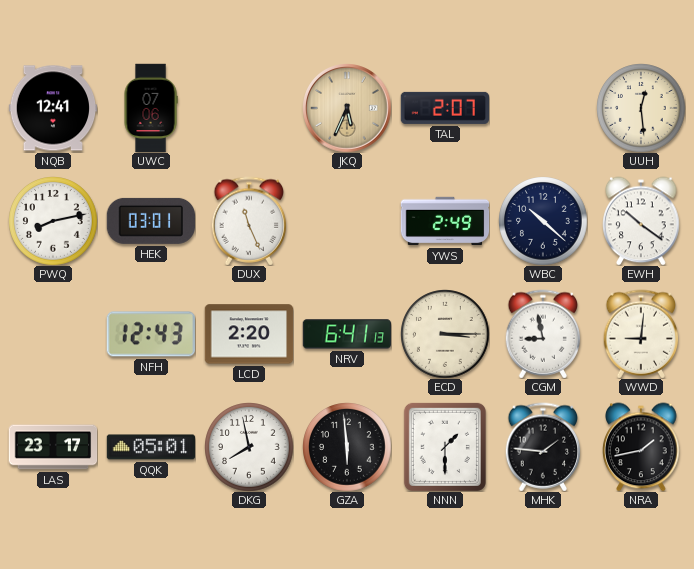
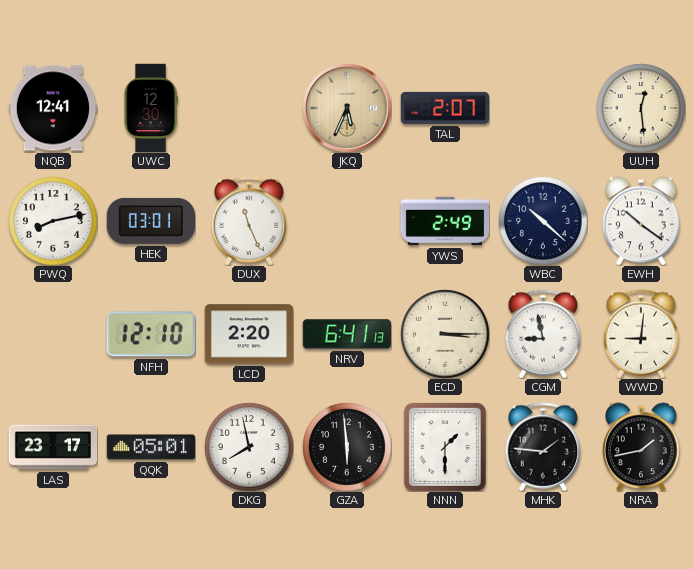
UWC: 07:06 -> 12:30 (151, 108)
NFH: 12:43 -> 12:10 (150, 334)
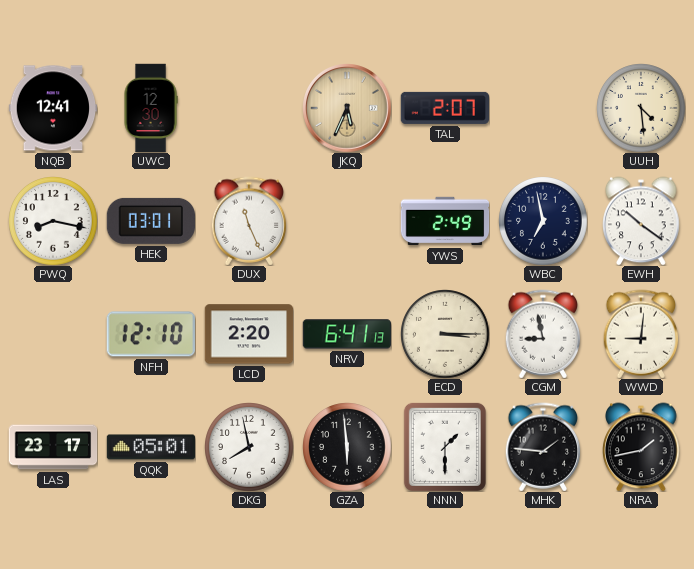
UUH: 12:29 -> 4:29 (641, 108)
PWQ: 8:13 -> 8:17 (53, 221)
WBC: 10:22 -> 6:58 (543, 221)
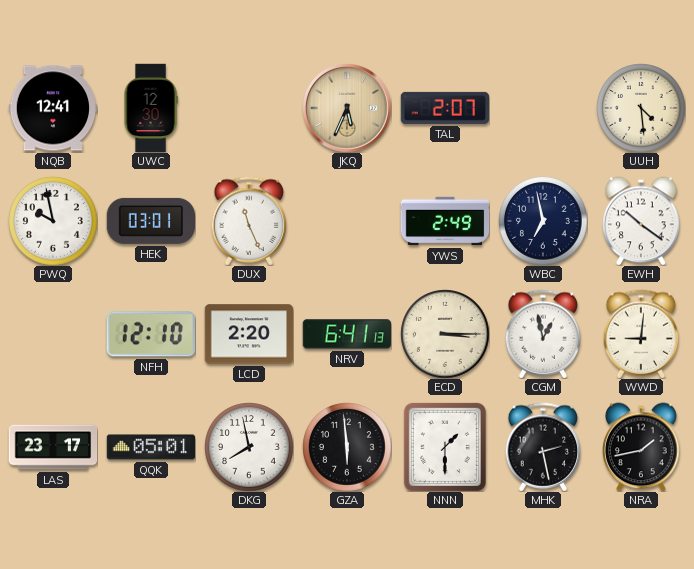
PWQ: 8:17 -> 9:58 (53, 221)
CGM: 8:58 -> 12:58 (543, 334)
MHK: 1:46 -> 2:28 (543, 447)
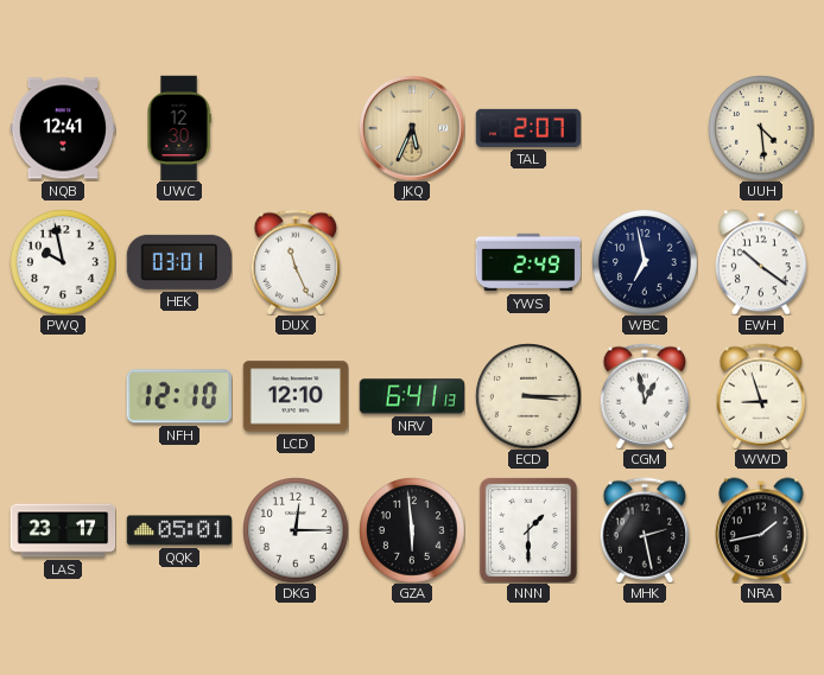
LCD: 2:20 -> 12:10 (296, 396)
WWD: 9:01 -> 8:57 (761, 396)
DKG: 7:58 -> 12:15 (296, 530)
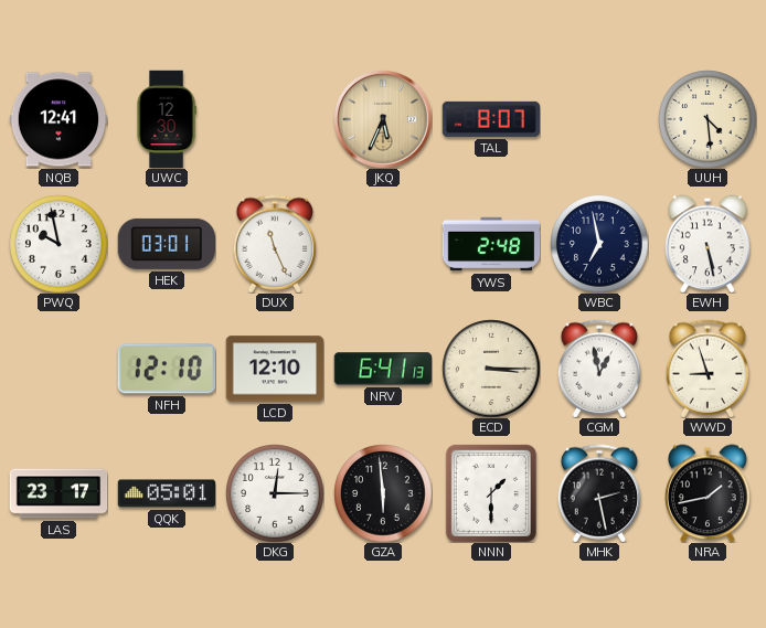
TAL: 2:07 -> 8:07 (490, 119)
YWS: 2:49 -> 2:48 (491, 244)
EWH: 10:21 -> 5:28 (708, 244)
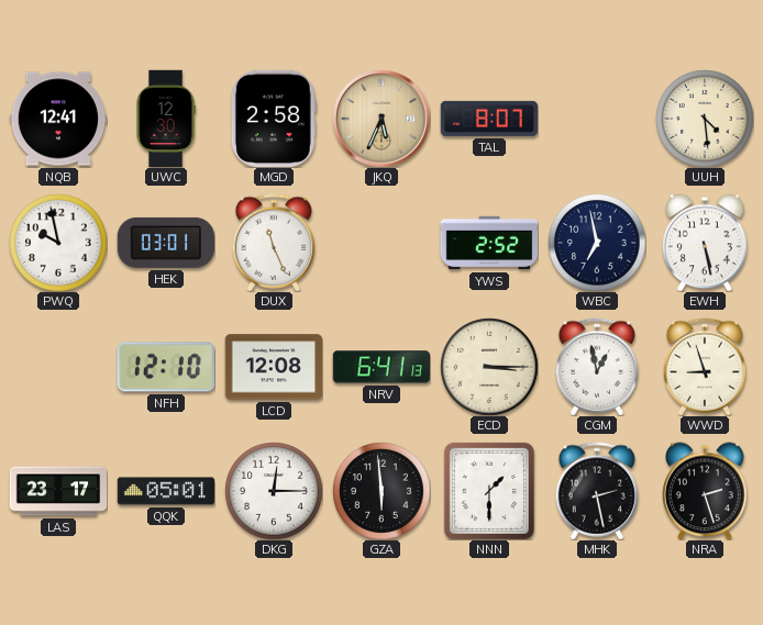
MGD: none -> 2:58 (274, 119)
YWS: 2:48 -> 2:52 (489, 243)
LCD: 12:10 -> 12:08 (274, 367)
NRA: 1:43 -> 2:27 (705, 491)
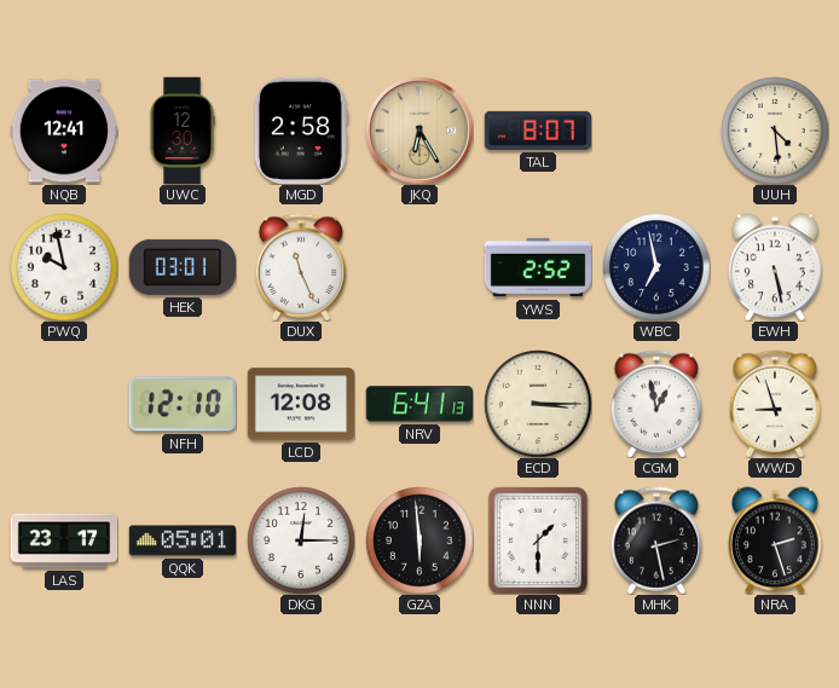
JKQ: 5:34 -> 6:25 (419, 131)
